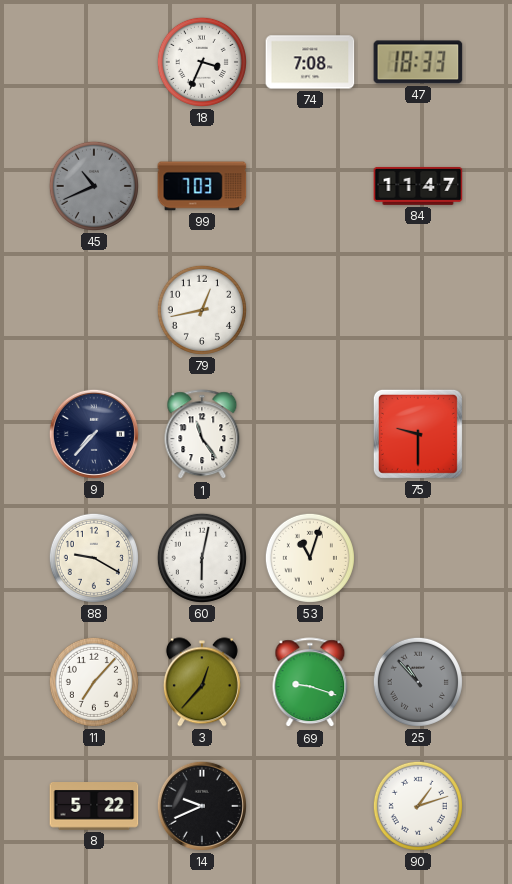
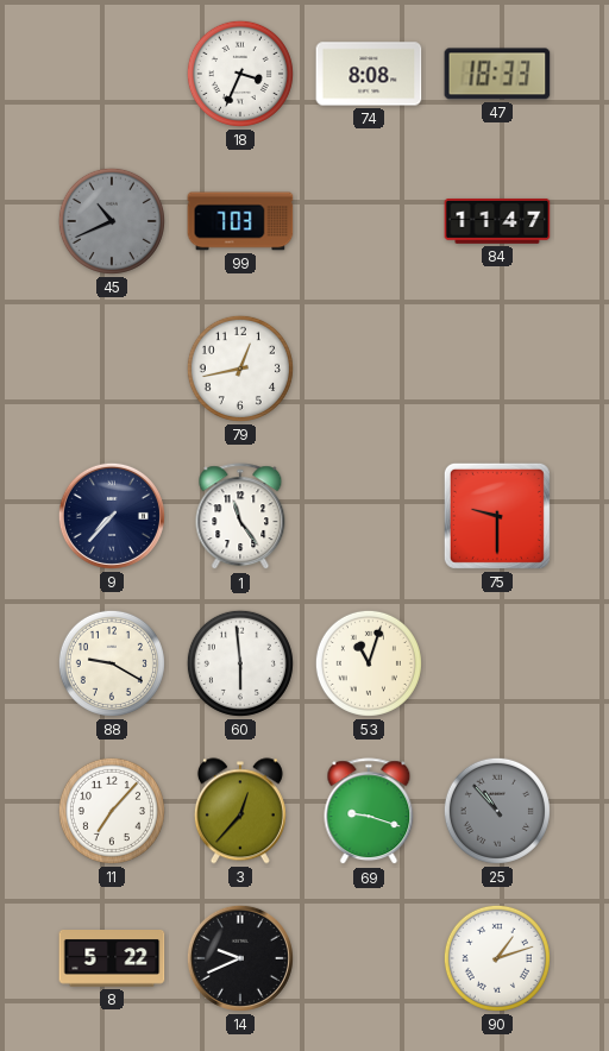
74: 7:08 -> 8:08 (369, 74)
60: 6:02 -> 5:59 (240, 663)
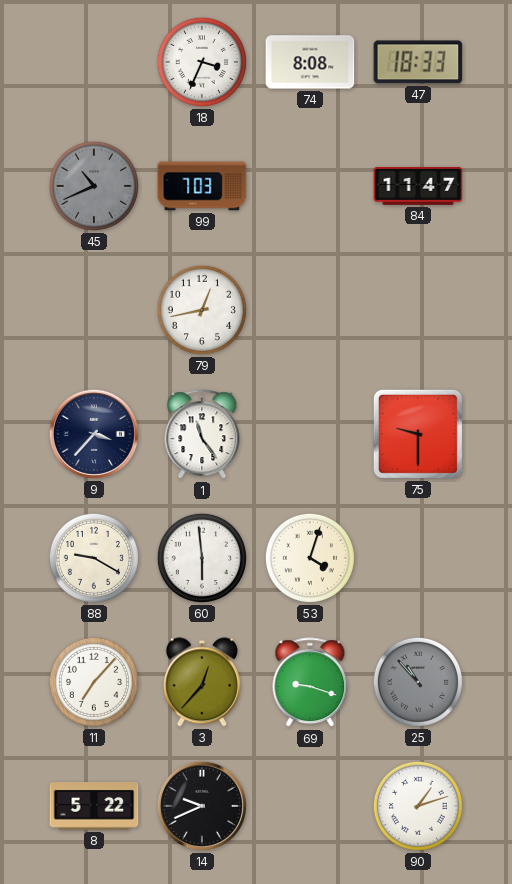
9: 7:37 -> 3:37 (94, 434)
53: 11:03 -> 4:03 (310, 558)
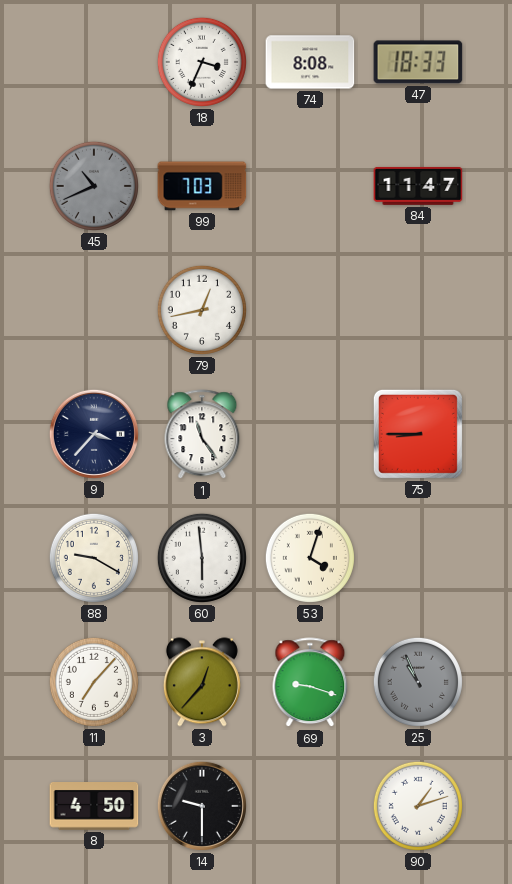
75: 9:30 -> 8:45 (418, 434)
25: 10:53 -> 10:56 (418, 682)
8: 5:22 -> 4:50 (94, 807)
14: 9:41 -> 9:30 (202, 806)
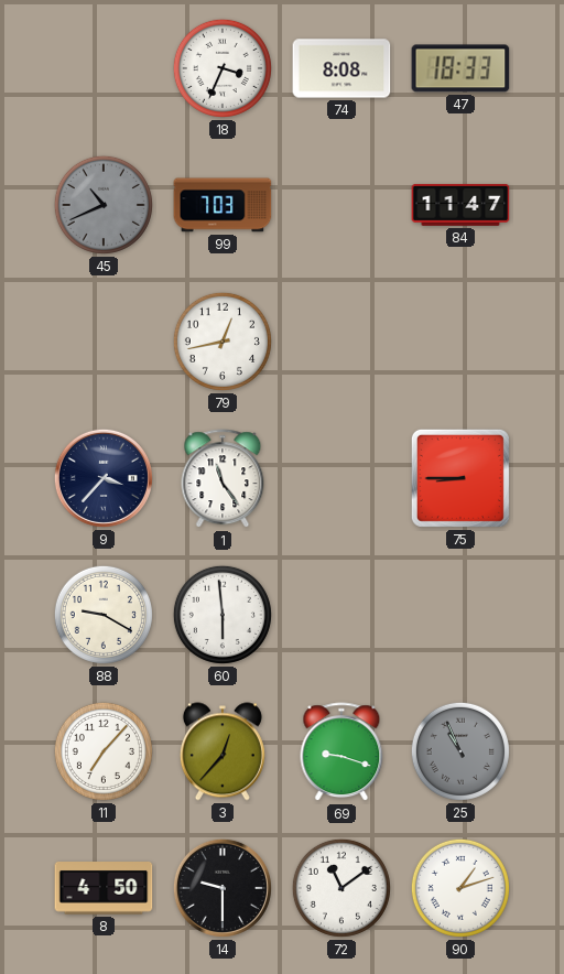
53: 4:03 -> none (310, 558)
72: none -> 11:09 (341, 888)
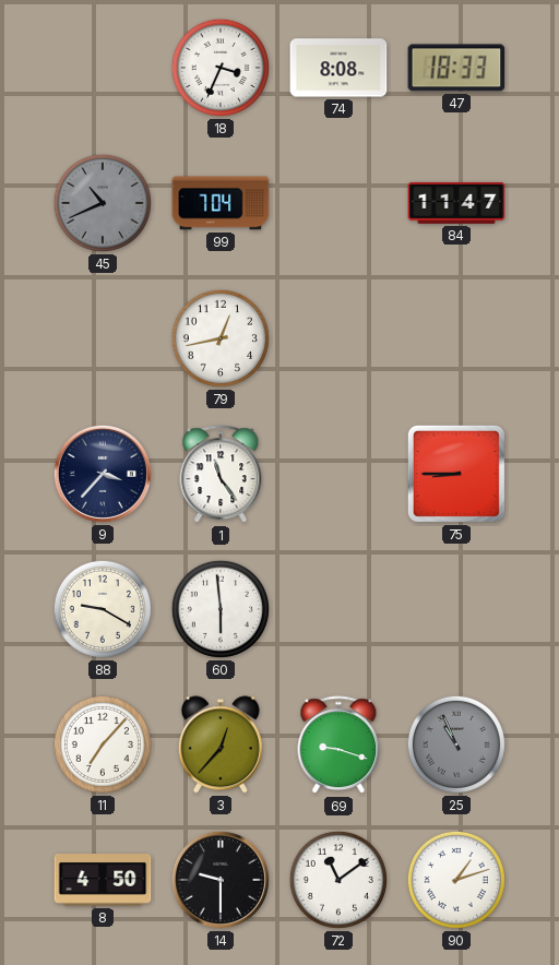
99: 7:03 -> 7:04 (221, 203)
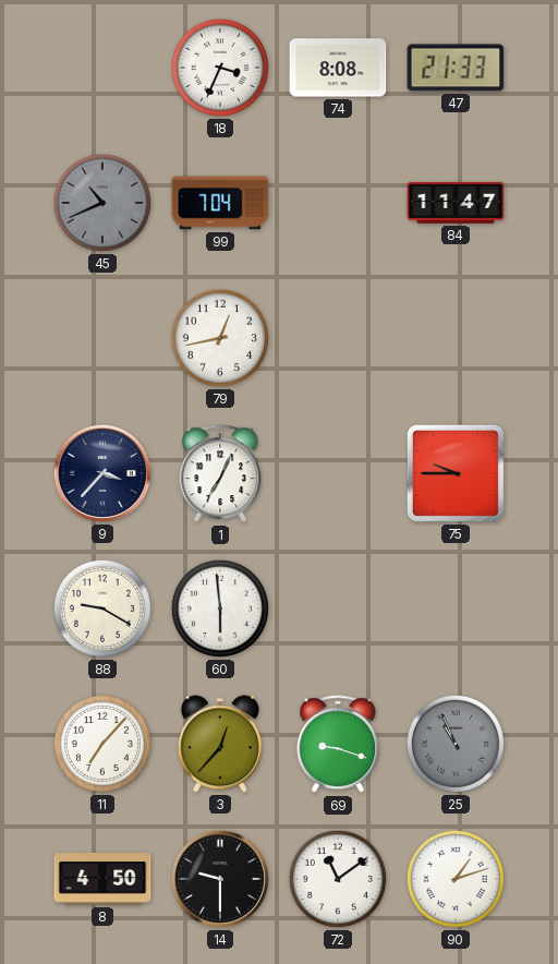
47: 18:33 -> 21:33 (456, 68)
1: 11:24 -> 7:04 (220, 474)
75: 8:45 -> 9:45 (456, 473)
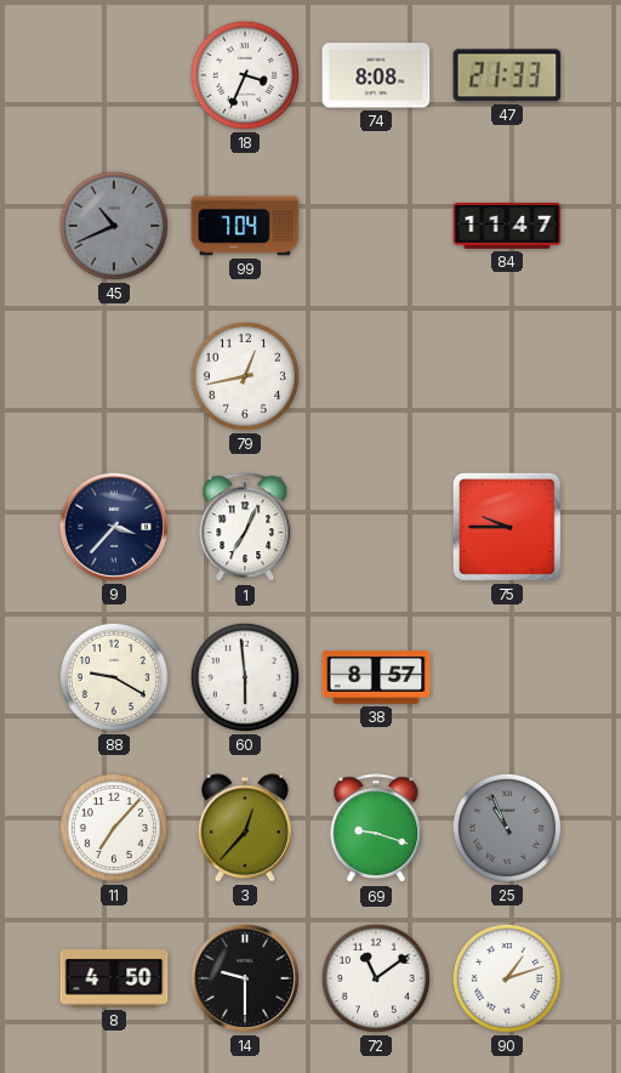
38: none -> 8:57 (376, 679)
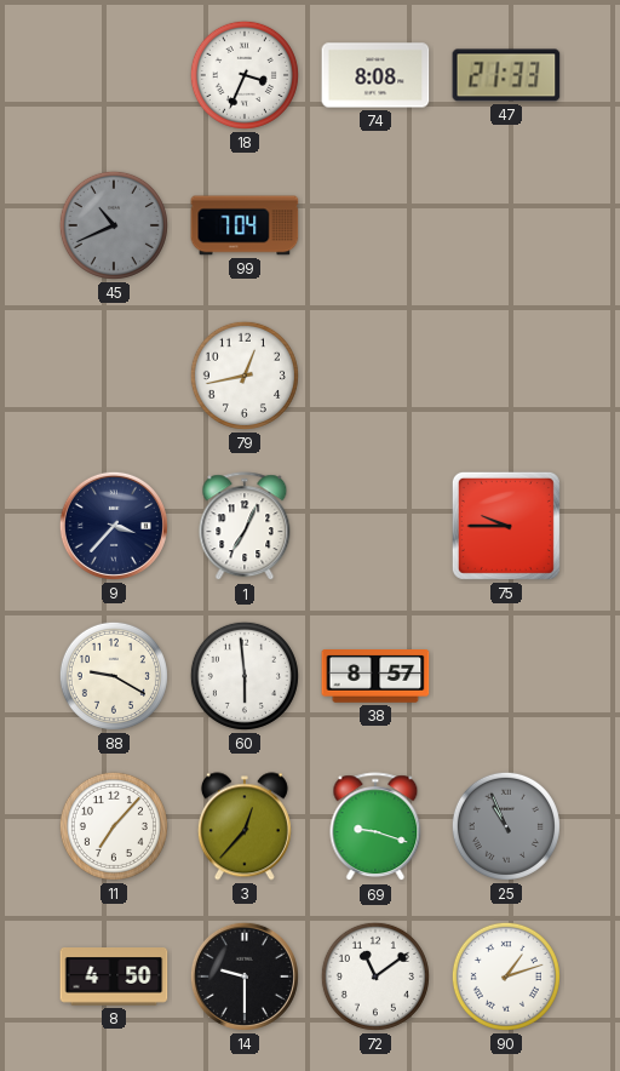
84: 11:47 -> none (507, 226)
